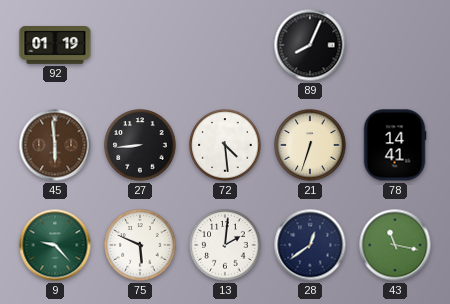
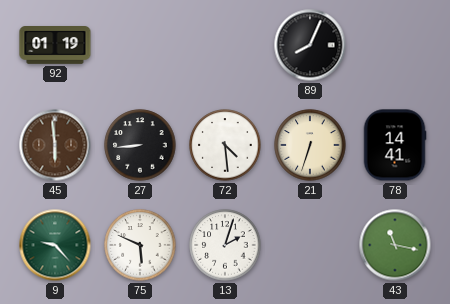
13: 2:01 -> 2:03 (225, 245)
28: 12:39 -> none (310, 245)
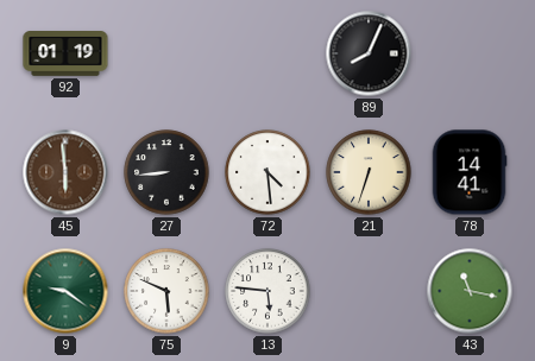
9: 9:23 -> 9:21 (65, 291)
13: 2:03 -> 5:46 (267, 291)
